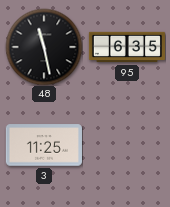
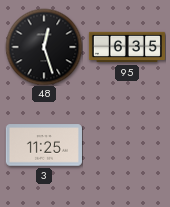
48: 11:28 -> 12:27 (44, 47)
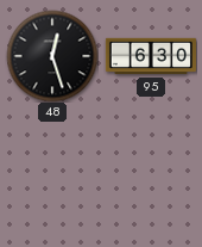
95: 6:35 -> 6:30 (151, 56)
3: 11:25 -> none (44, 145)
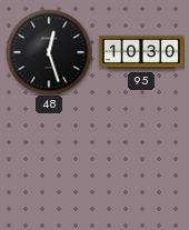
95: 6:30 -> 10:30 (141, 52)
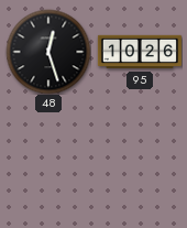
95: 10:30 -> 10:26 (140, 52)
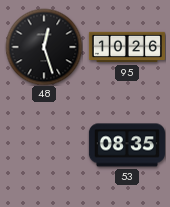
53: none -> 08:35 (127, 145)
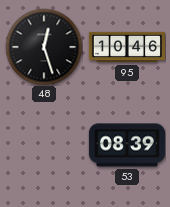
95: 10:26 -> 10:46 (127, 47)
53: 08:35 -> 08:39 (127, 145)
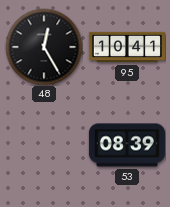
48: 12:27 -> 12:25 (44, 47)
95: 10:46 -> 10:41 (127, 47)
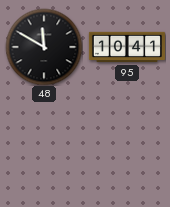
48: 12:25 -> 11:50 (44, 47)
53: 08:39 -> none (127, 145)
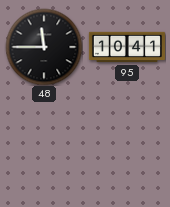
48: 11:50 -> 11:45 (44, 47)
